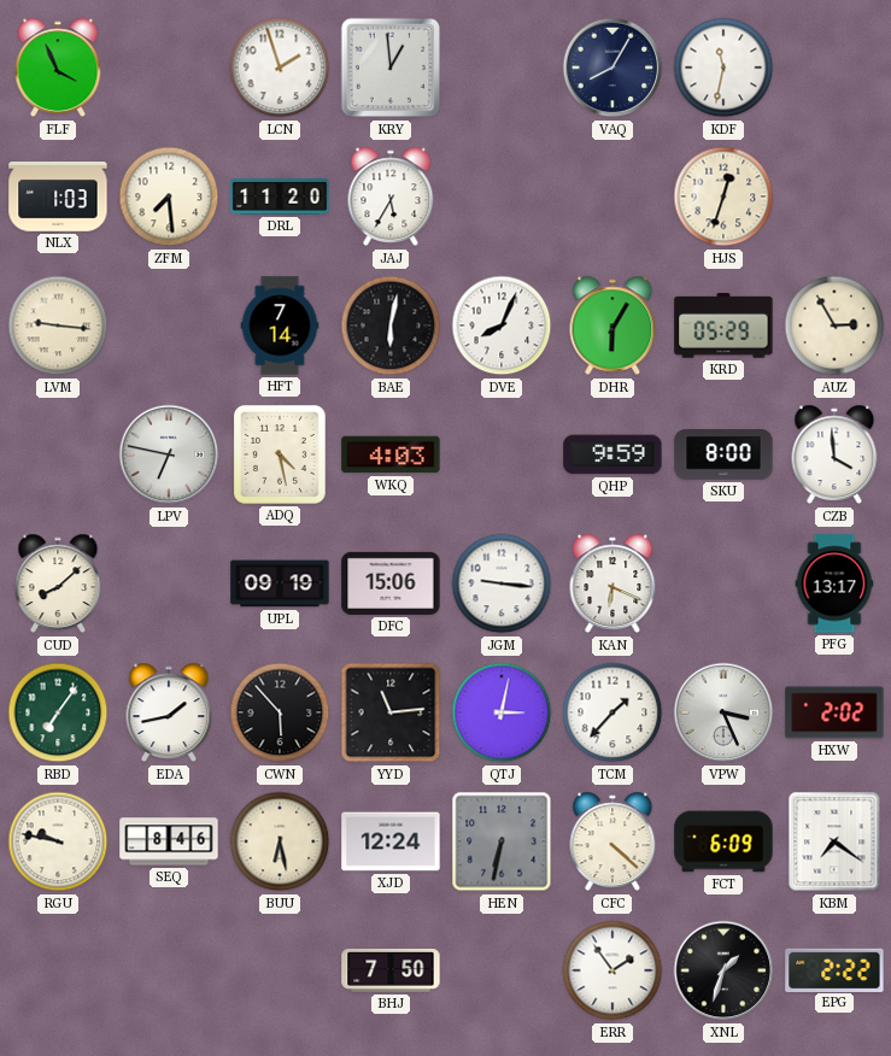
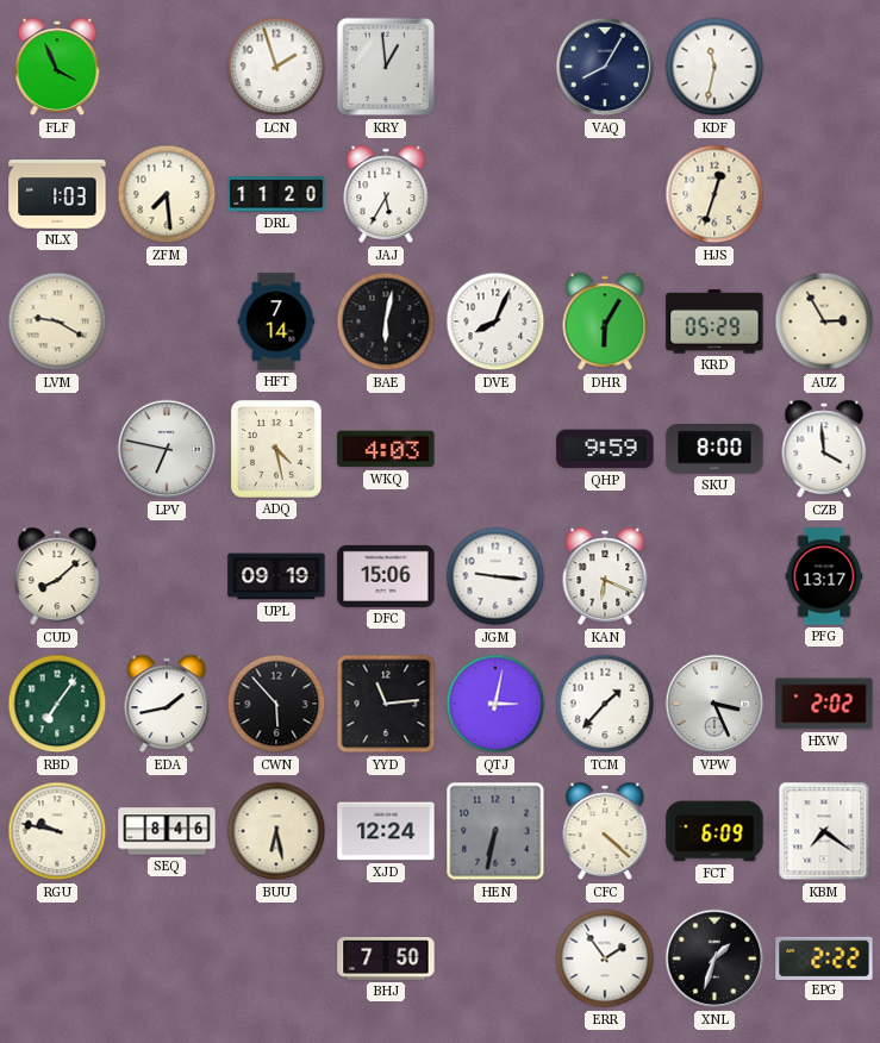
LVM: 9:16 -> 9:20 (57, 321)
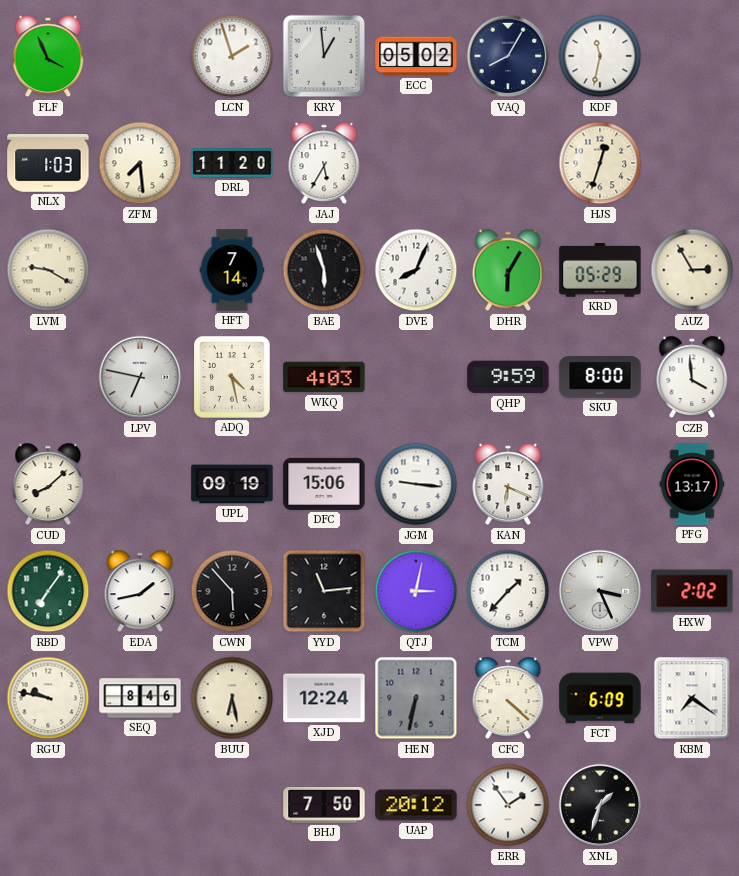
ECC: none -> 05:02 (416, 56)
BAE: 6:02 -> 5:57 (324, 270)
UAP: none -> 20:12 (416, 805)
EPG: 2:22 -> none (824, 957)
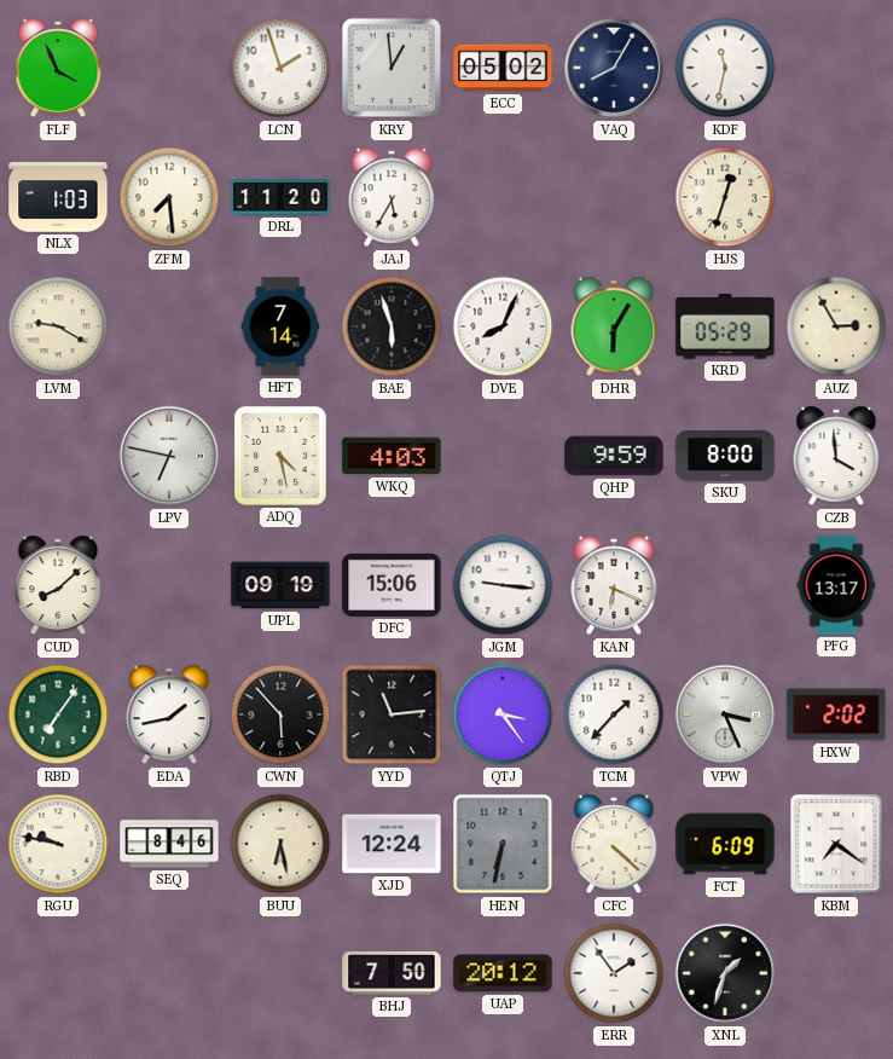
QTJ: 3:02 -> 3:24 (503, 714)
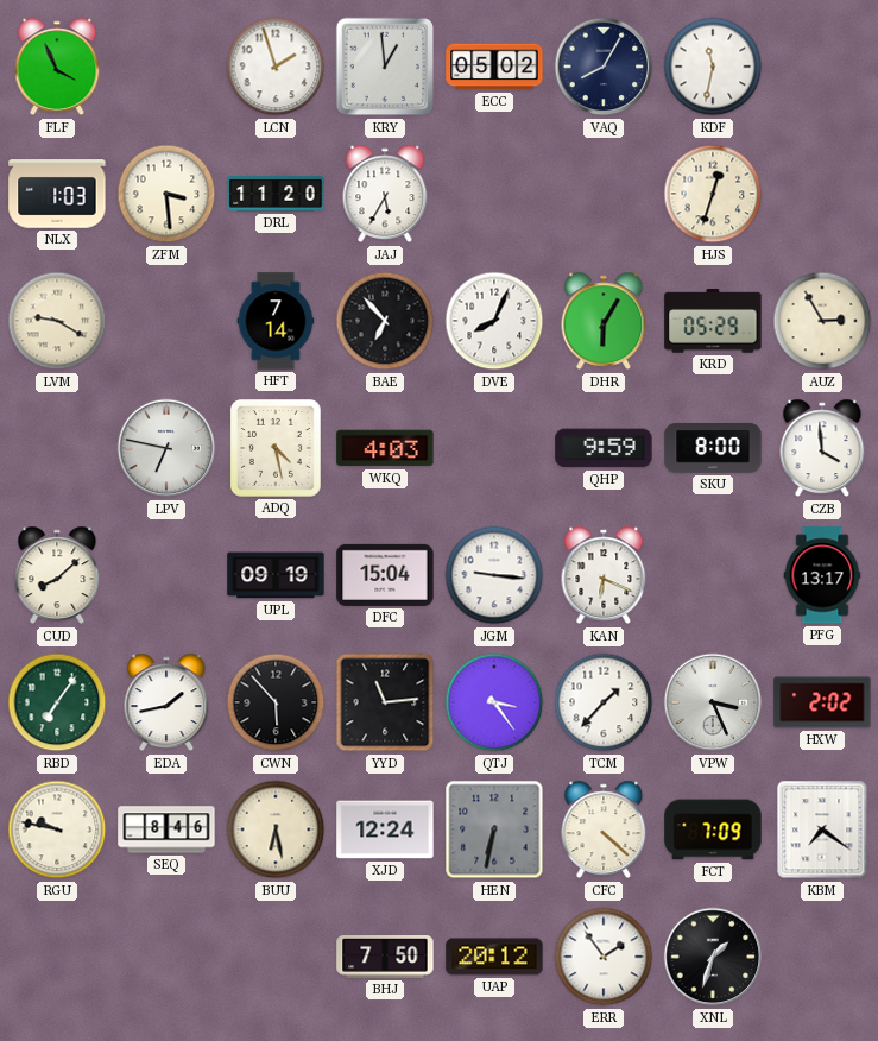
ZFM: 7:29 -> 3:29 (166, 194)
BAE: 5:57 -> 6:53 (385, 321)
DFC: 15:06 -> 15:04 (385, 575)
FCT: 6:09 -> 7:09 (713, 829)
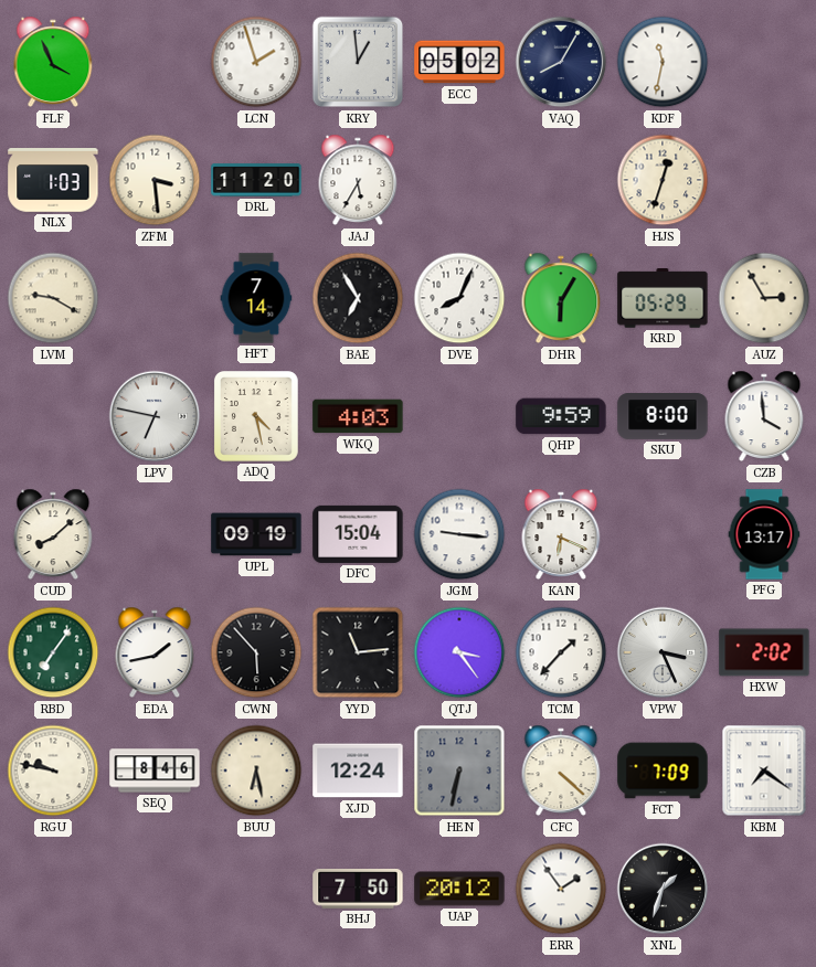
BAE: 6:53 -> 6:55 (358, 298)
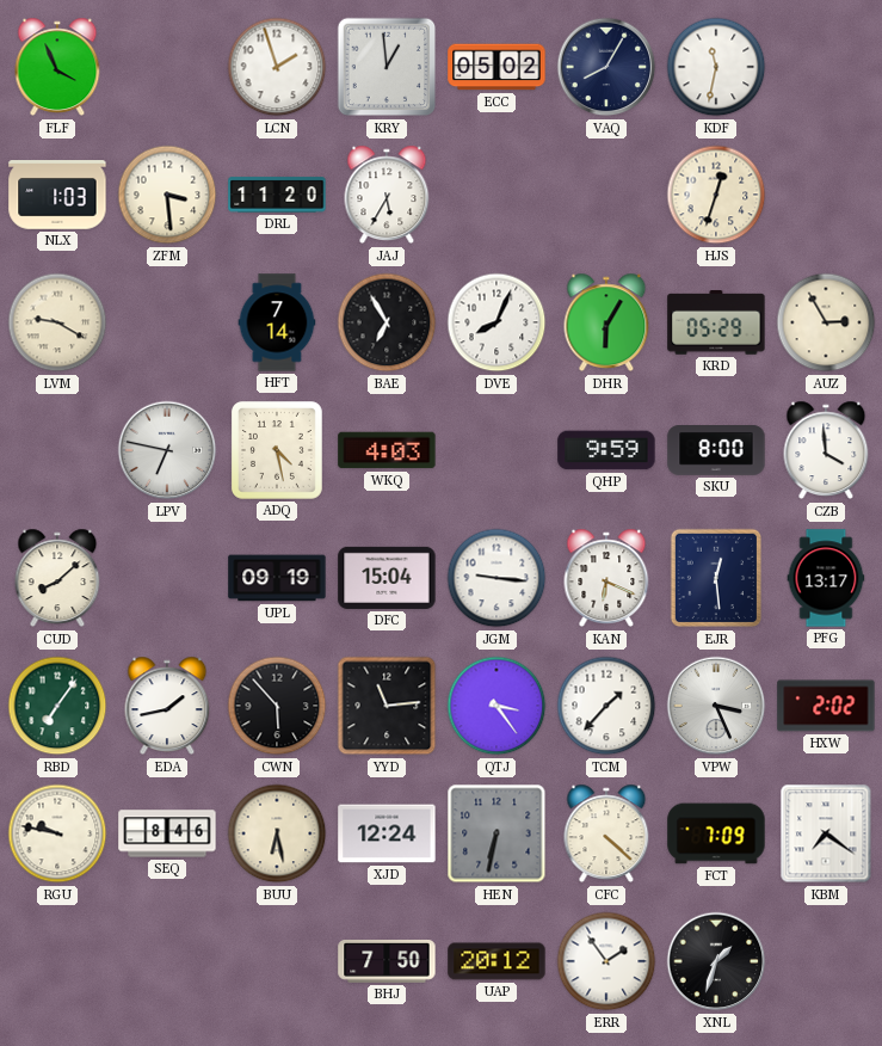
EJR: none -> 12:29 (715, 578)
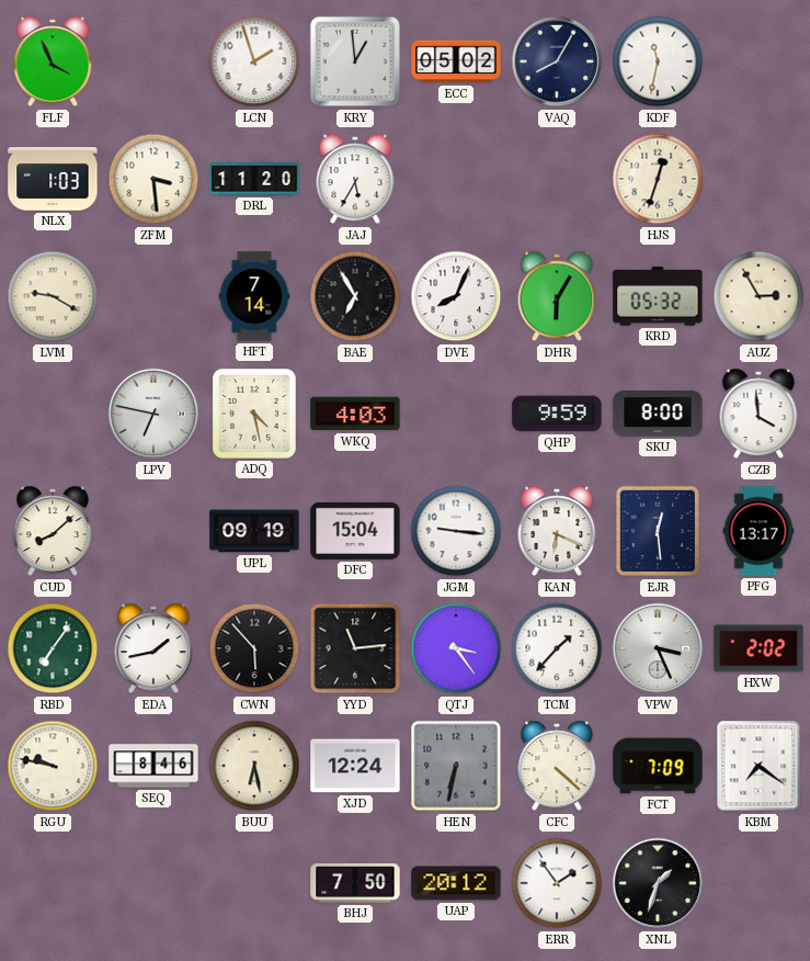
KRD: 05:29 -> 05:32 (658, 296)
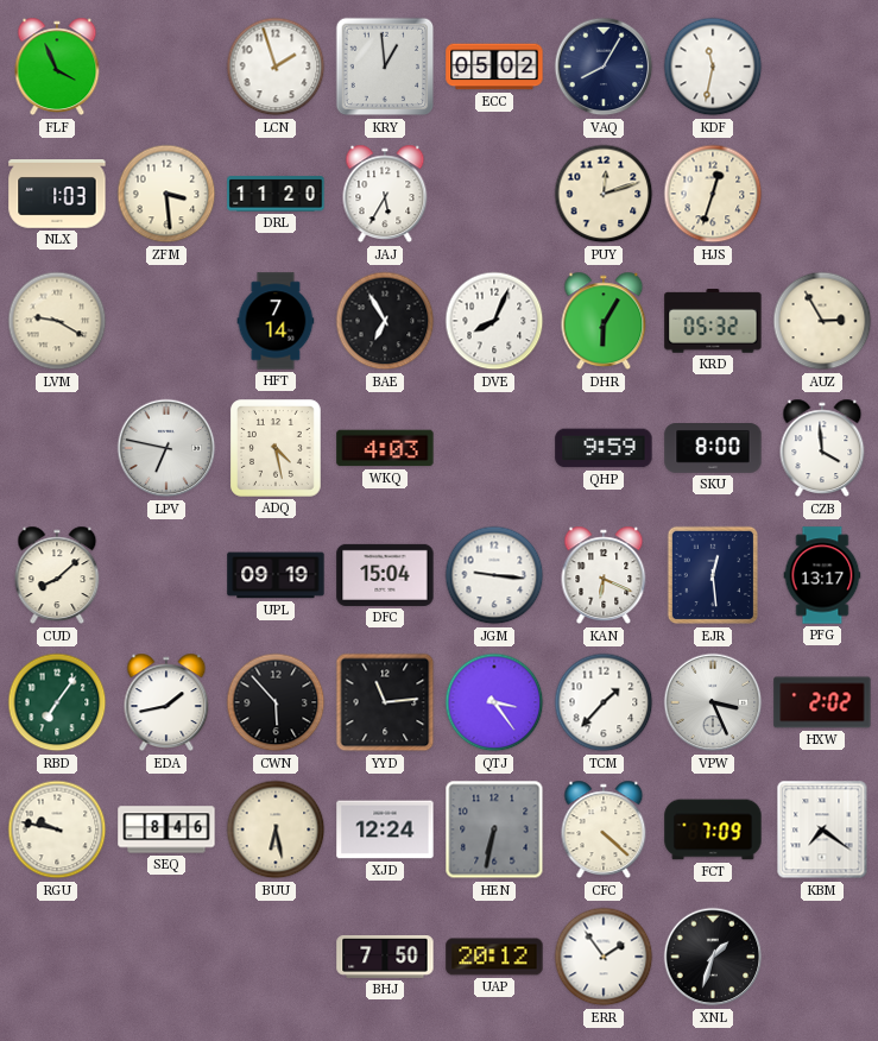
PUY: none -> 12:12 (604, 194)
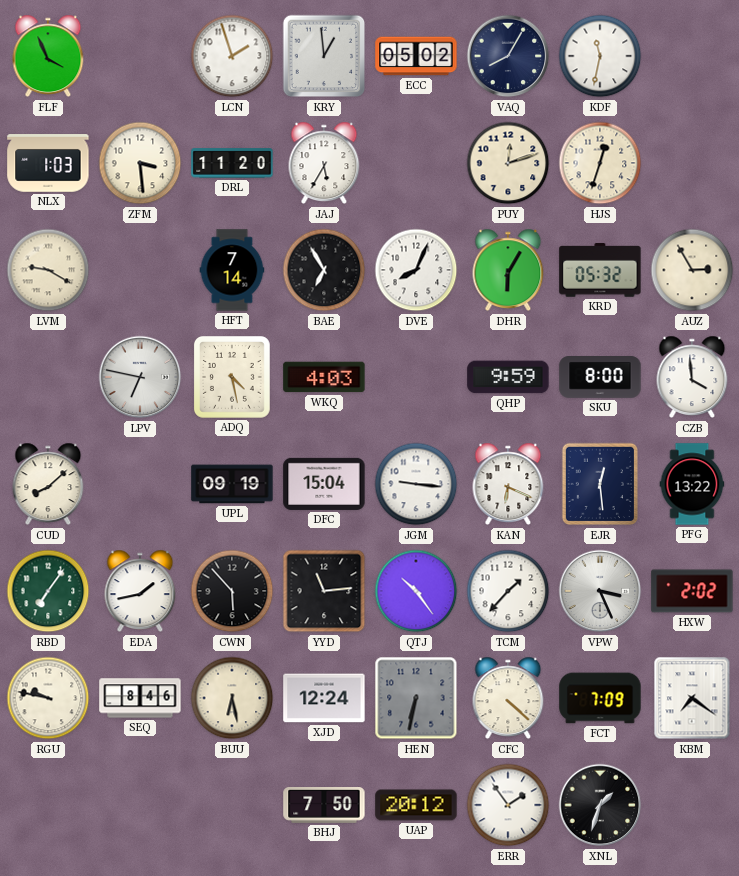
PFG: 13:17 -> 13:22 (692, 484)
QTJ: 3:24 -> 10:24 (416, 591)
